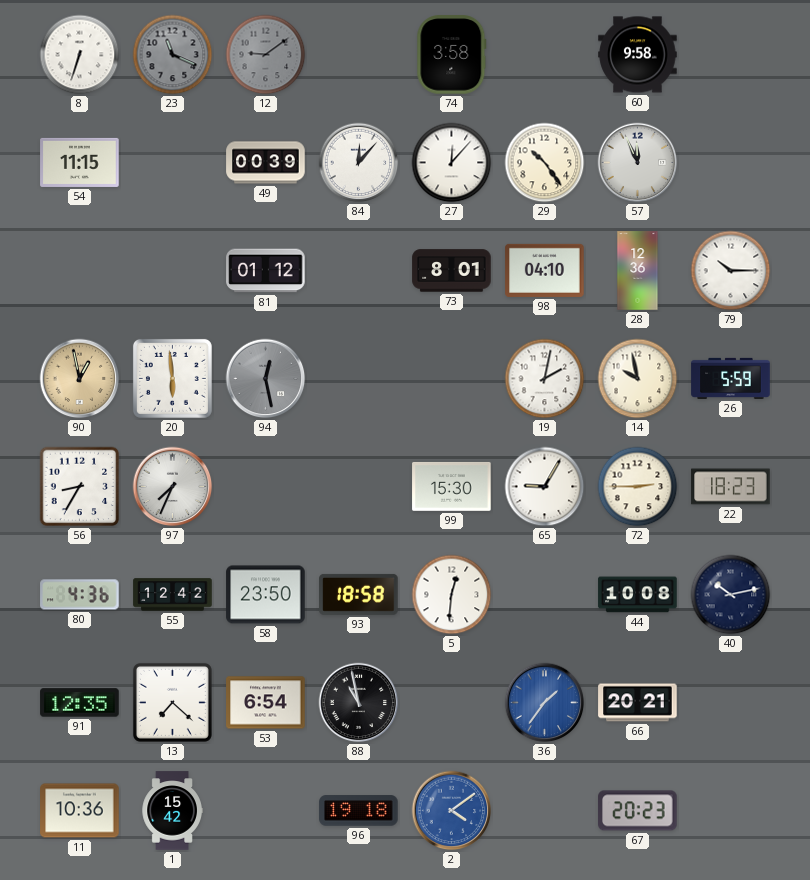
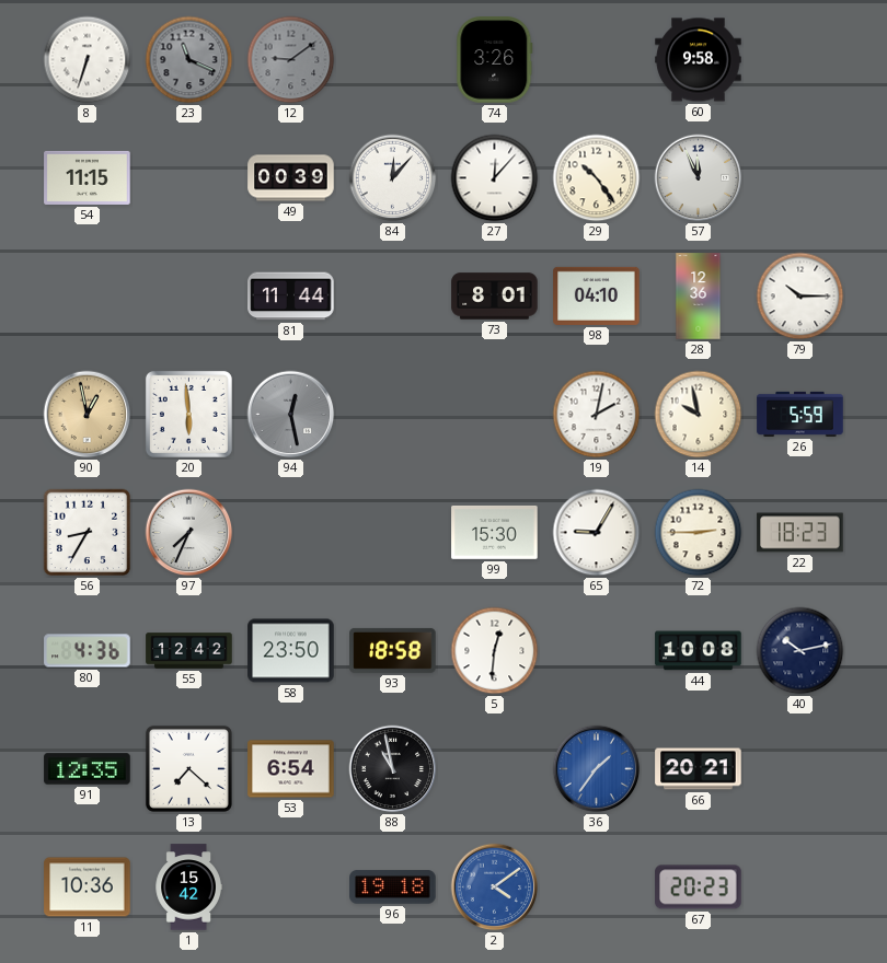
74: 3:58 -> 3:26 (495, 60)
81: 01:12 -> 11:44 (291, 297)
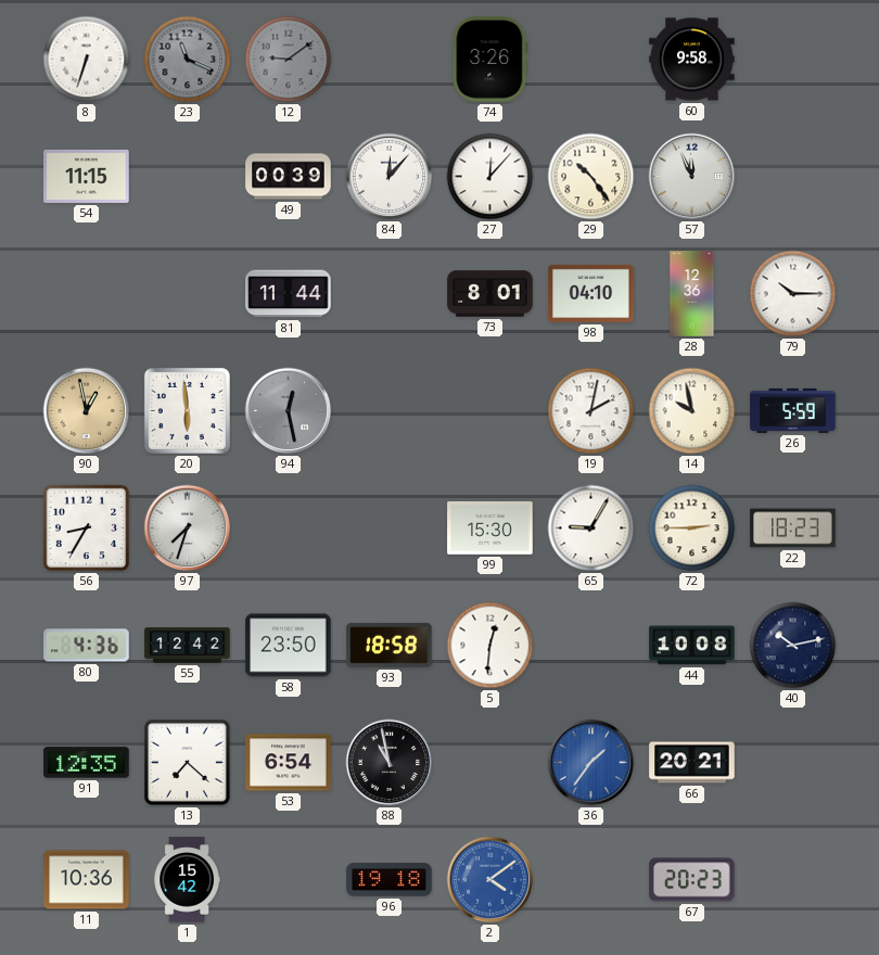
97: 7:34 -> 7:33 (188, 529)
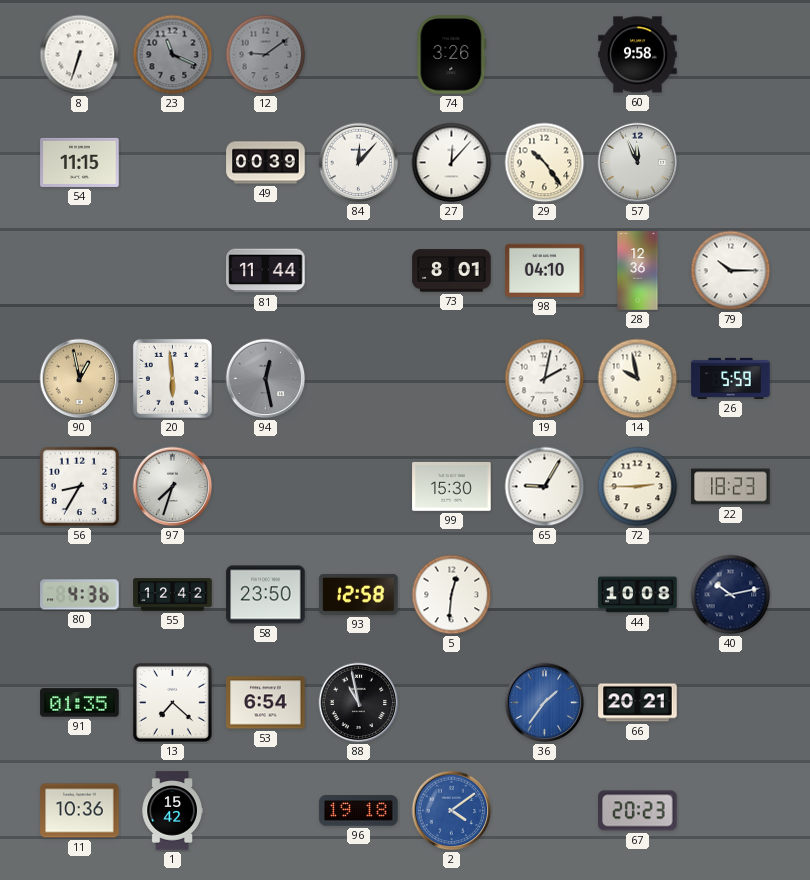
93: 18:58 -> 12:58 (359, 594)
91: 12:35 -> 01:35 (80, 703)
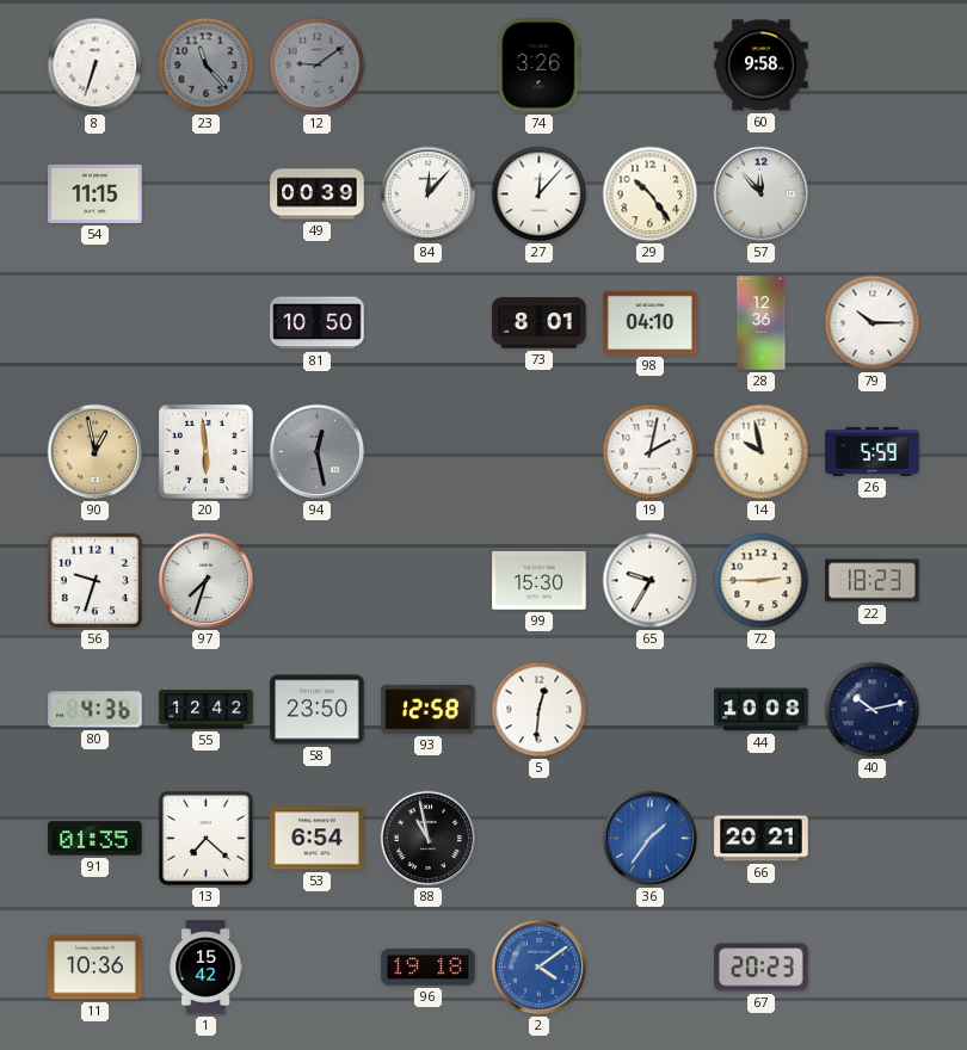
23: 11:19 -> 11:23 (207, 66)
57: 11:56 -> 11:53 (762, 194)
81: 11:44 -> 10:50 (318, 323)
56: 8:35 -> 9:33 (96, 581)
65: 9:05 -> 9:35 (651, 581)
